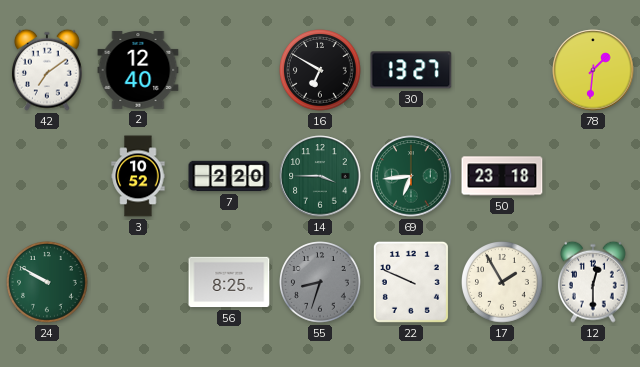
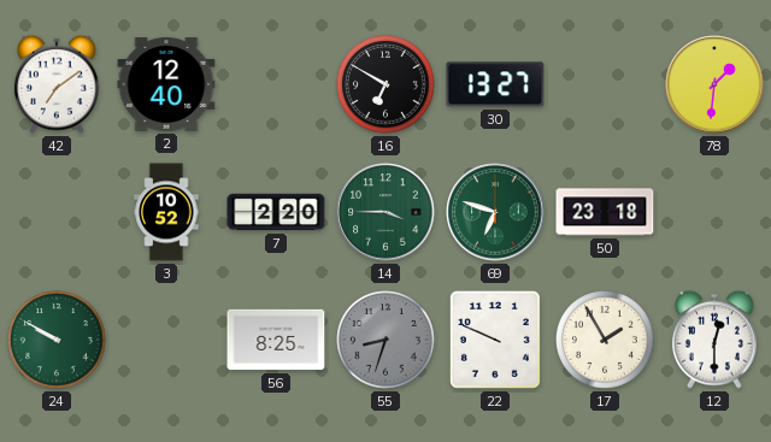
69: 6:44 -> 6:48 (495, 212)
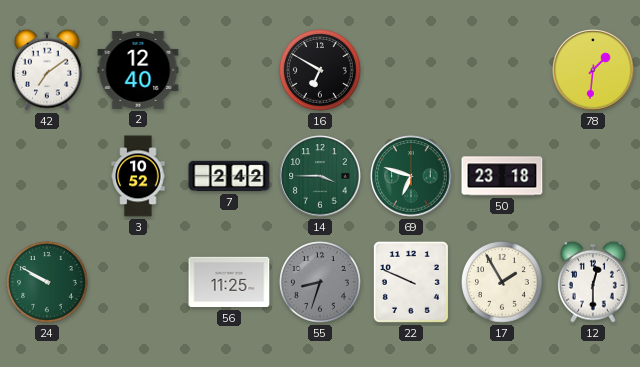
30: 13:27 -> none (495, 84)
7: 2:20 -> 2:42 (229, 176)
56: 8:25 -> 11:25 (229, 282)
